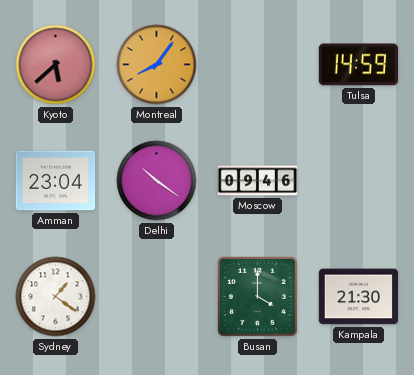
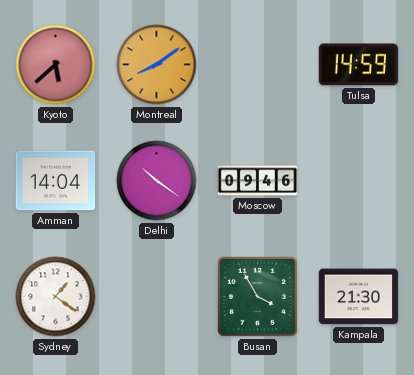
Montreal: 8:06 -> 8:09 (157, 65)
Amman: 23:04 -> 14:04 (56, 181)
Busan: 4:00 -> 3:55 (258, 297)
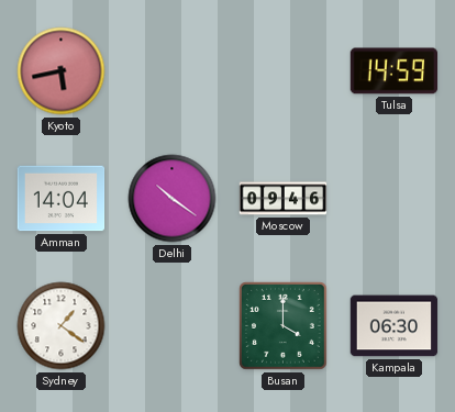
Kyoto: 5:38 -> 5:43 (62, 71)
Montreal: 8:09 -> none (157, 65)
Busan: 3:55 -> 4:00 (284, 326)
Kampala: 21:30 -> 06:30 (395, 326)
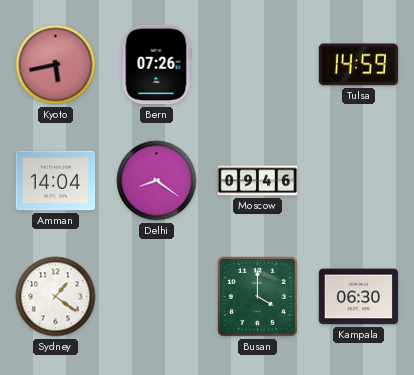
Bern: none -> 07:26 (156, 65)
Delhi: 10:21 -> 8:21 (157, 181)
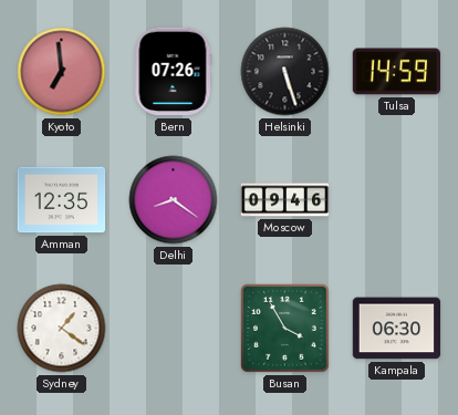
Kyoto: 5:43 -> 6:59 (62, 72)
Helsinki: none -> 5:27 (285, 72)
Amman: 14:04 -> 12:35 (62, 200)
Busan: 4:00 -> 3:55 (285, 329)
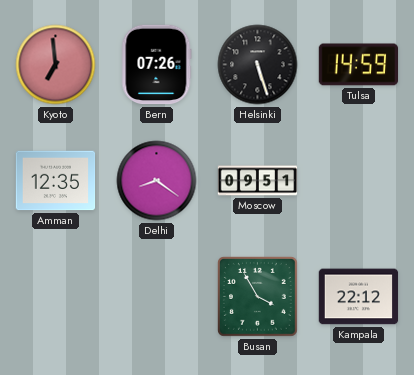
Moscow: 09:46 -> 09:51 (258, 181)
Sydney: 1:21 -> none (62, 329)
Kampala: 06:30 -> 22:12 (359, 297)
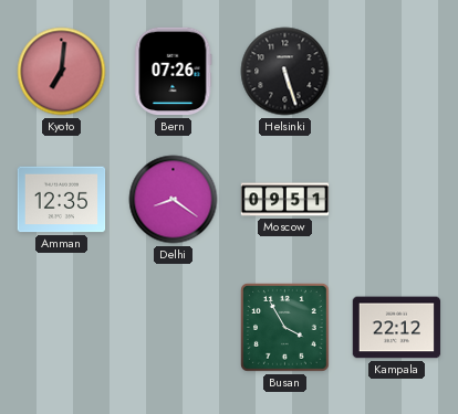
Kyoto: 6:59 -> 7:01 (62, 72)
Tulsa: 14:59 -> none (359, 65)
